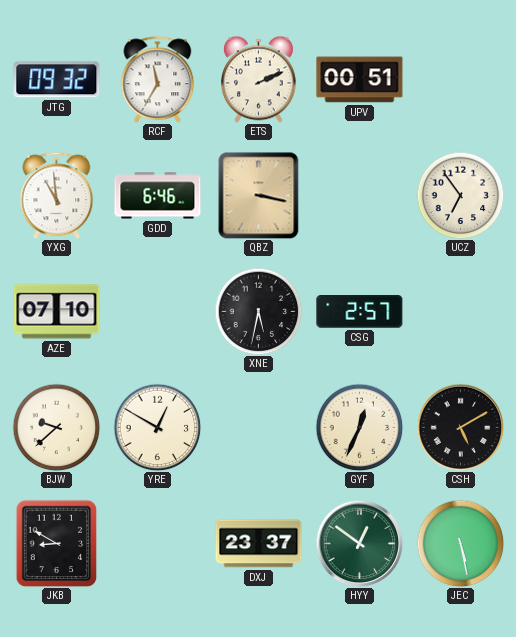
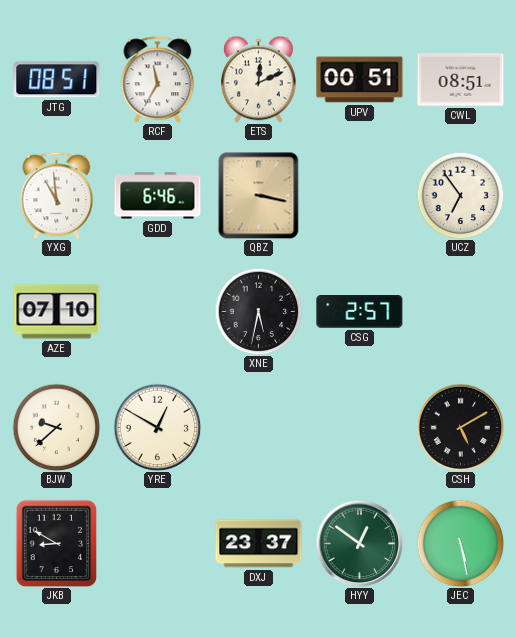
JTG: 09:32 -> 08:51 (57, 80)
ETS: 2:11 -> 12:11 (259, 79)
CWL: none -> 08:51 (461, 80)
GYF: 12:34 -> none (359, 427)
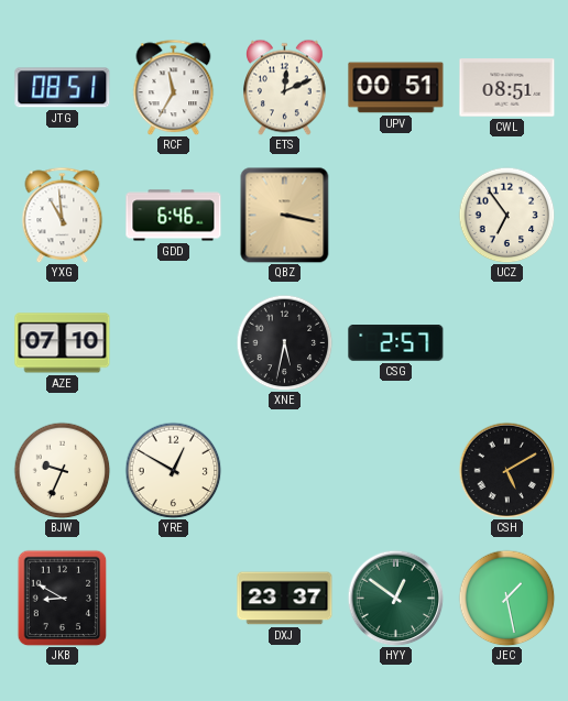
BJW: 9:38 -> 9:34 (62, 470)
JEC: 5:28 -> 1:28 (506, 598)
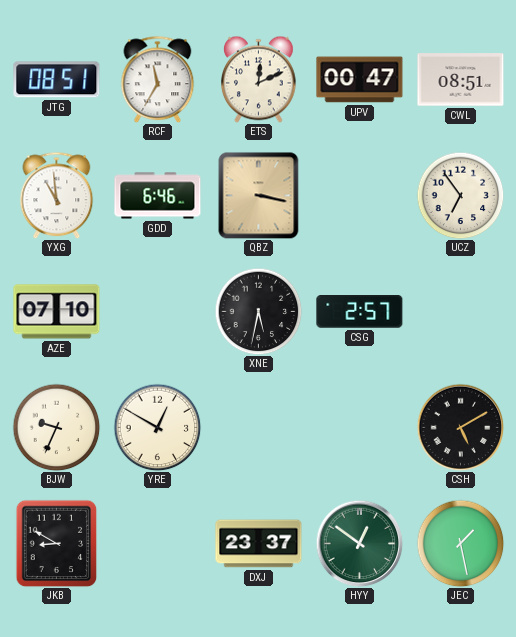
UPV: 00:51 -> 00:47 (360, 80)
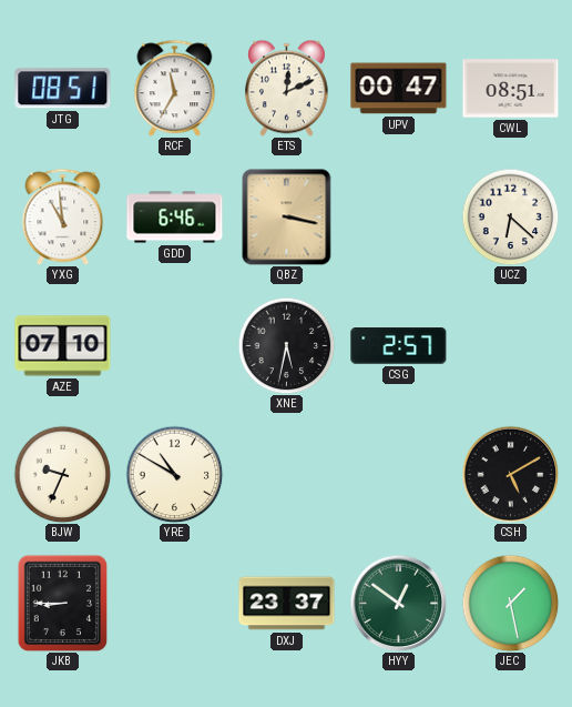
UCZ: 6:54 -> 6:22 (510, 216)
YRE: 12:50 -> 10:50 (174, 474)
JKB: 8:50 -> 8:45 (63, 603)
